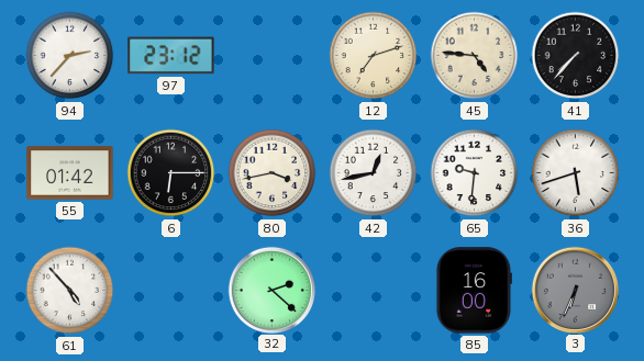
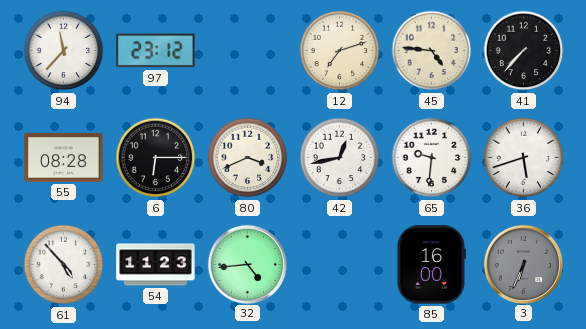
94: 2:37 -> 11:37 (64, 51)
55: 01:42 -> 08:28 (64, 158)
80: 3:43 -> 3:41 (248, 158)
54: none -> 11:23 (156, 265)
32: 2:22 -> 4:44 (247, 264)
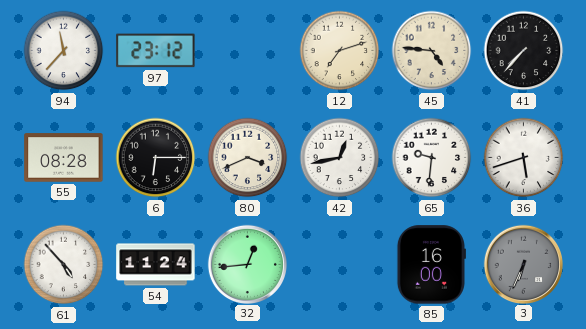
54: 11:23 -> 11:24 (156, 265)
32: 4:44 -> 12:44 (247, 264)
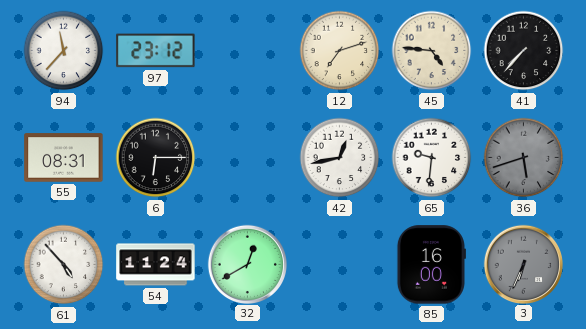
55: 08:28 -> 08:31 (64, 158)
80: 3:41 -> none (248, 158)
36 dial: white -> grey (524, 158)
32: 12:44 -> 12:40 (247, 264)
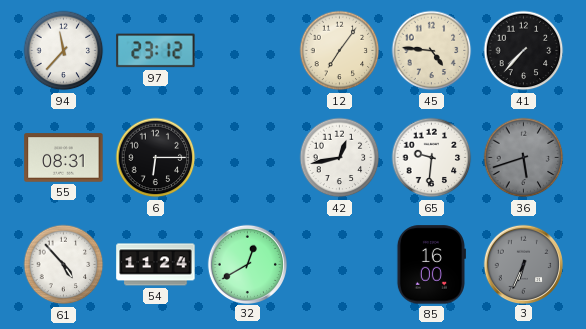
12: 7:12 -> 7:06 (340, 51)
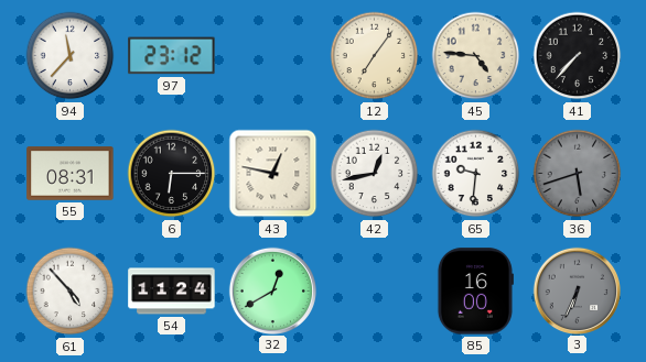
43: none -> 12:47 (273, 174)
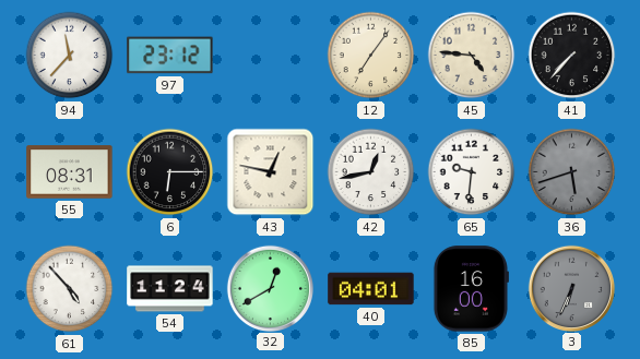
40: none -> 04:01 (371, 289)
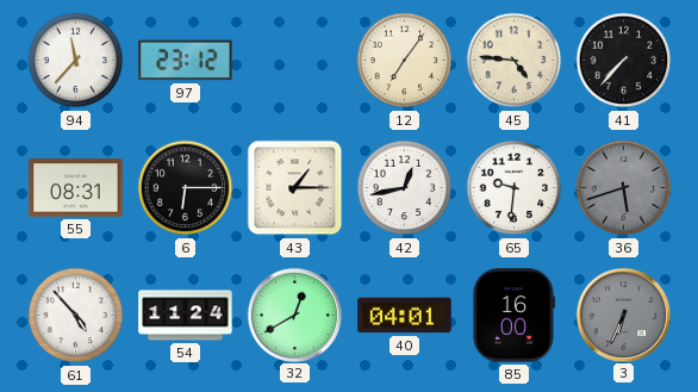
43: 12:47 -> 1:15 (295, 188)
